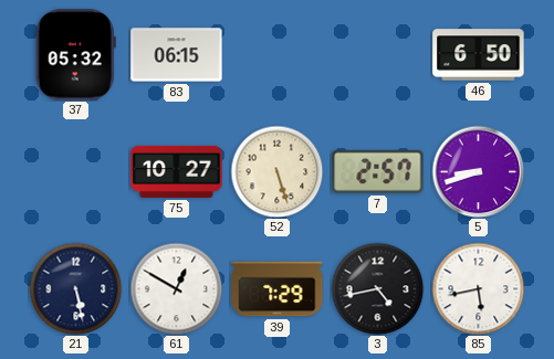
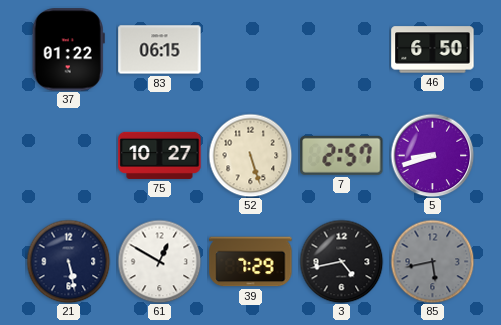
37: 05:32 -> 01:22 (68, 50)
85 dial: white -> grey (432, 261)
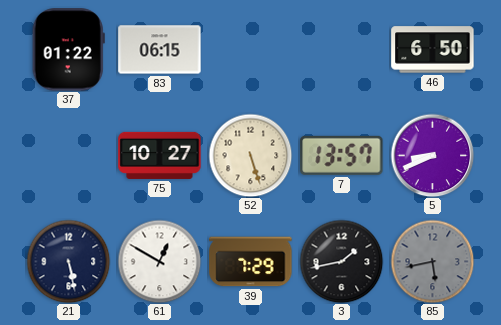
7: 2:57 -> 13:57 (342, 155)
5: 8:42 -> 8:41 (432, 155)
3: 4:43 -> 1:43 (341, 261)
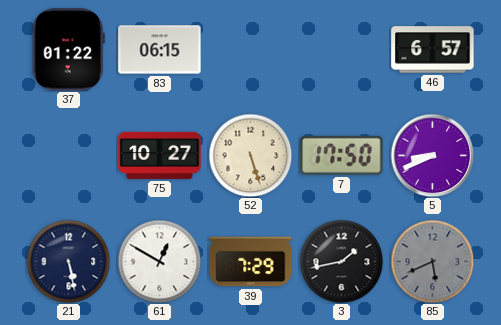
46: 6:50 -> 6:57 (433, 50)
7: 13:57 -> 17:50 (342, 155)
85: 5:43 -> 5:41 (432, 261)
